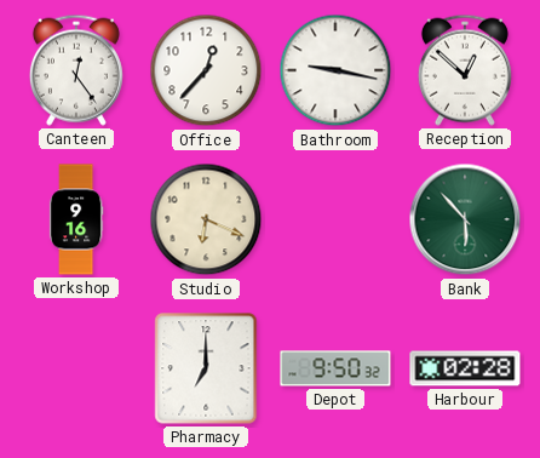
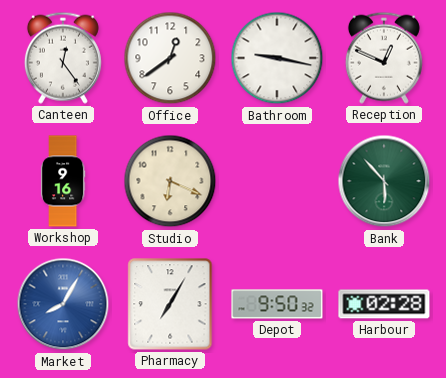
Office: 12:37 -> 12:39 (170, 58)
Reception: 12:52 -> 12:49 (384, 58)
Market: none -> 8:05 (63, 304)
Pharmacy: 7:00 -> 7:05 (170, 304)
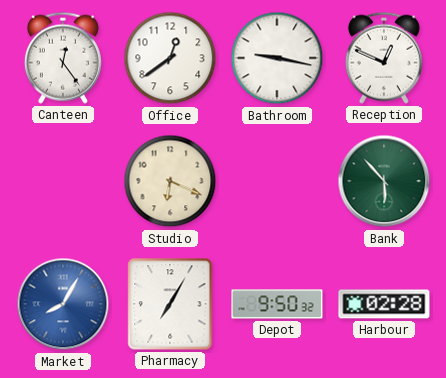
Workshop: 9:16 -> none (63, 181)
